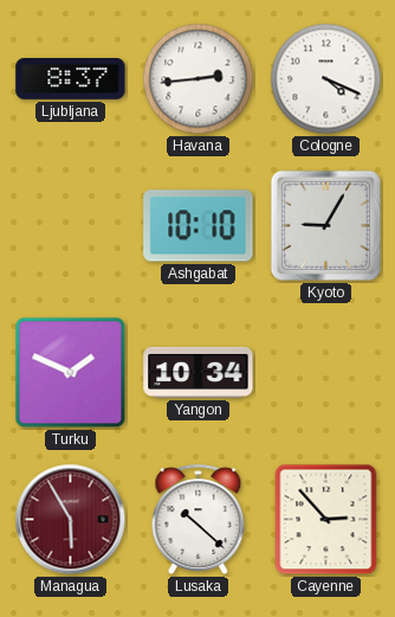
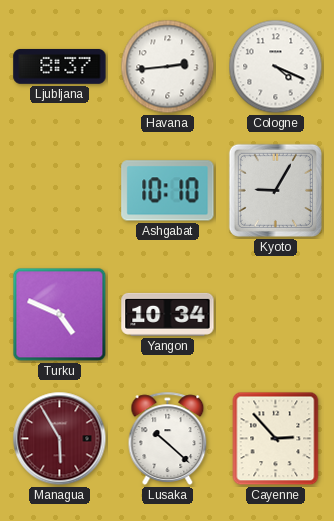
Turku: 1:49 -> 4:49 (60, 315)
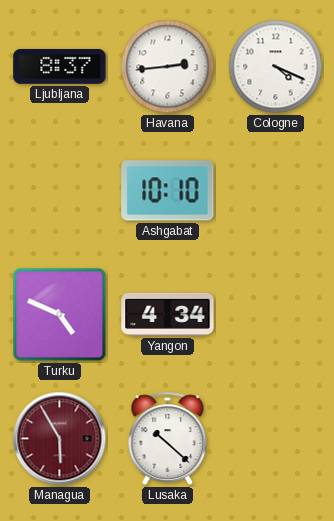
Kyoto: 9:05 -> none (275, 190)
Yangon: 10:34 -> 4:34 (168, 314)
Cayenne: 2:53 -> none (276, 439)
